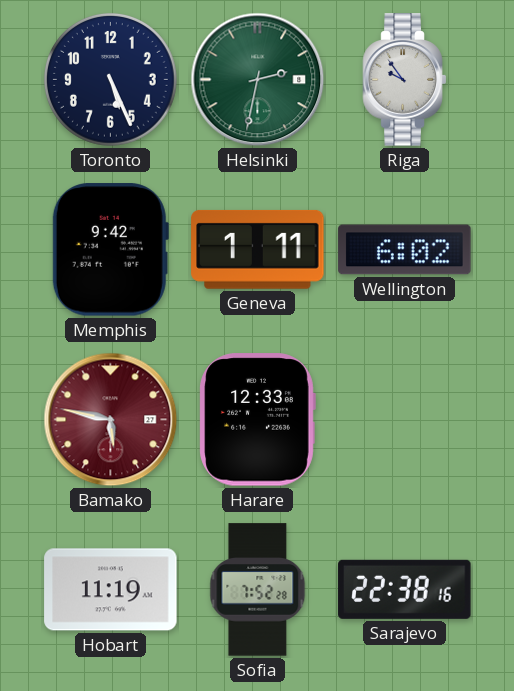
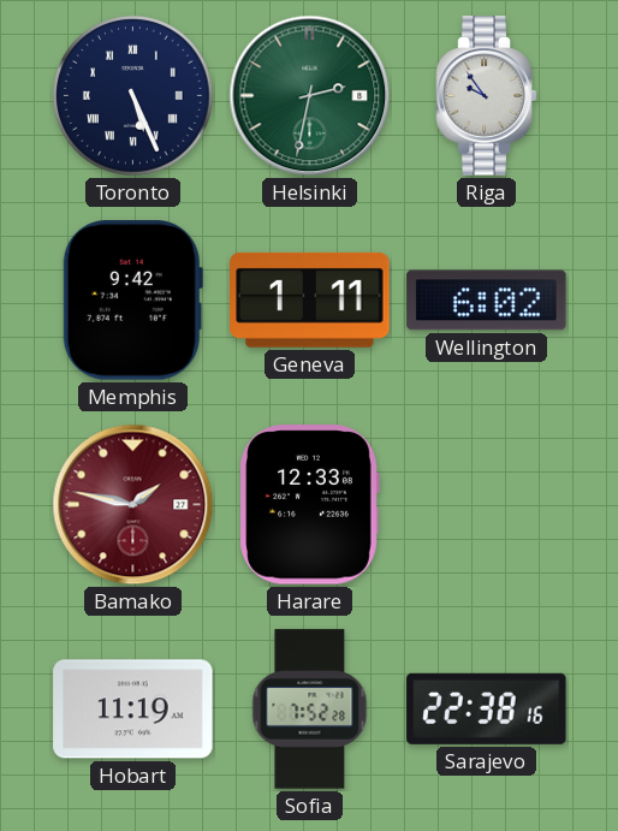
Toronto numerals: Arabic -> Roman (132, 95)
Bamako: 5:47 -> 1:47 (133, 505)
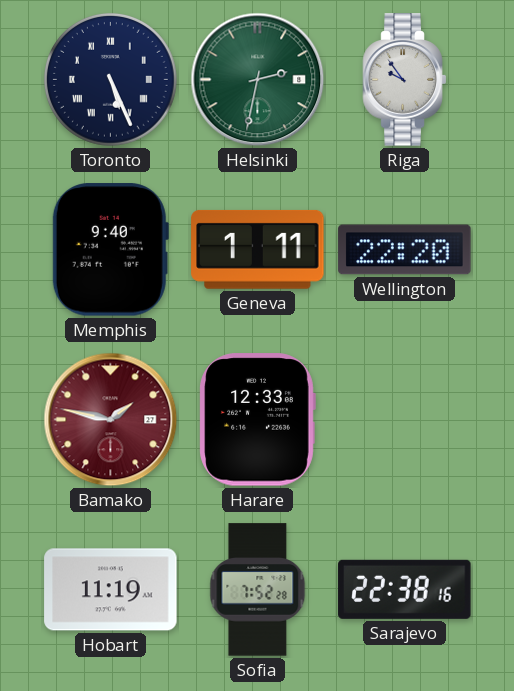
Memphis: 9:42 -> 9:40 (110, 250)
Wellington: 6:02 -> 22:20 (405, 250)
